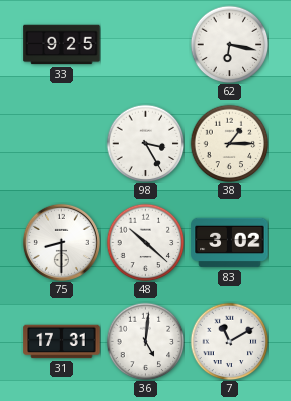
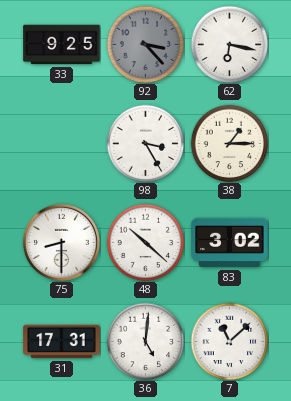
92: none -> 3:23 (145, 44)
7: 11:10 -> 11:08 (229, 341)
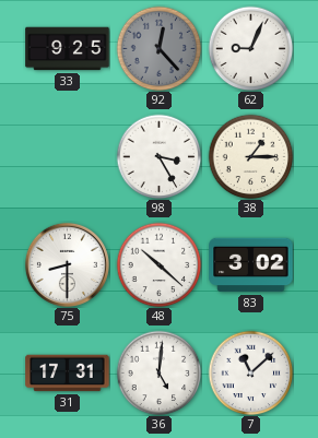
92: 3:23 -> 12:23 (158, 48)
62: 6:17 -> 9:04 (250, 48)
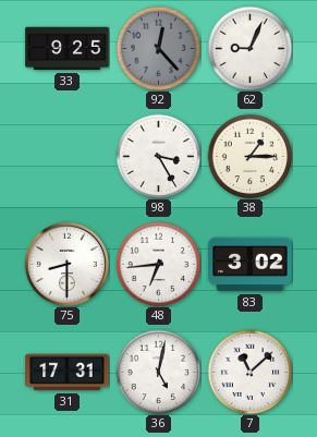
48: 10:22 -> 6:44 (158, 264)
36: 5:01 -> 5:02 (158, 372)
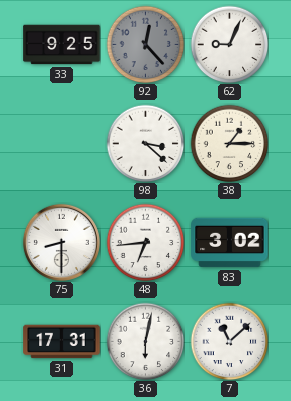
98: 3:25 -> 3:22 (145, 143)
36: 5:02 -> 6:02 (145, 341)
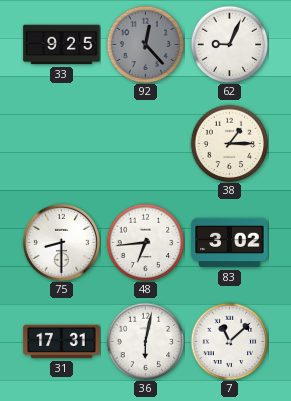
98: 3:22 -> none (145, 143)
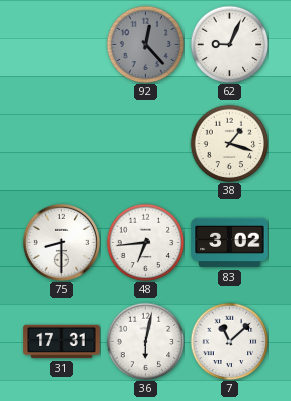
33: 9:25 -> none (62, 45)
38: 1:15 -> 1:18 (229, 143)
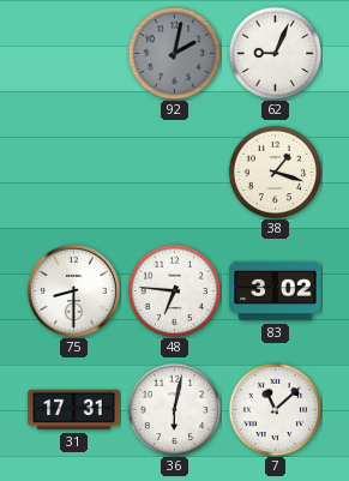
92: 12:23 -> 2:02 (174, 53)
48: 6:44 -> 6:46 (174, 290)
